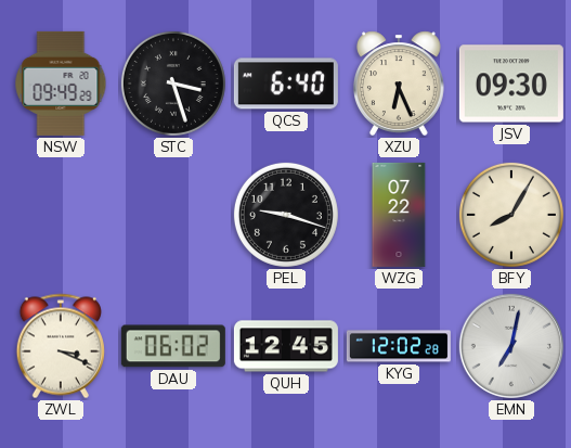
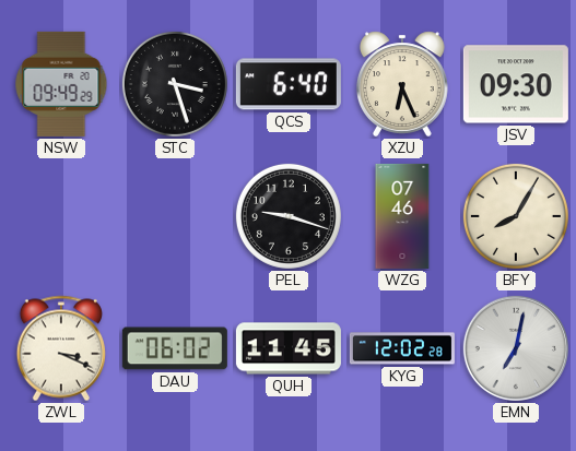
WZG: 07:22 -> 07:46 (402, 216)
QUH: 12:45 -> 11:45 (289, 348)
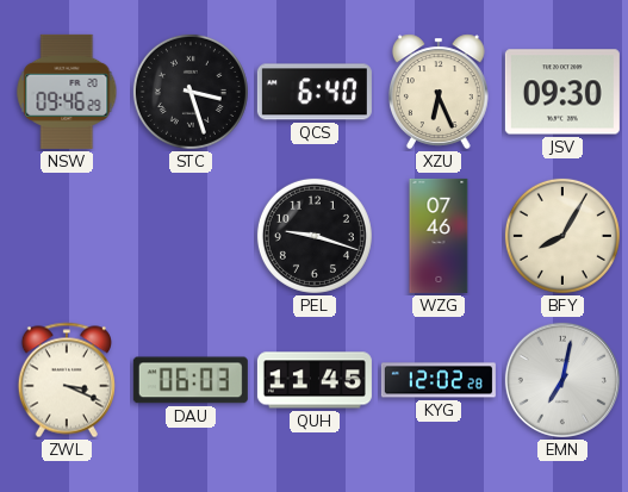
NSW: 09:49 -> 09:46 (67, 92)
DAU: 06:02 -> 06:03 (191, 380)
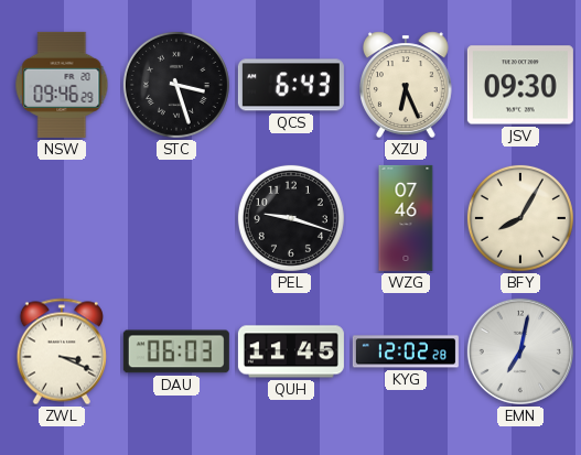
QCS: 6:40 -> 6:43 (291, 85)
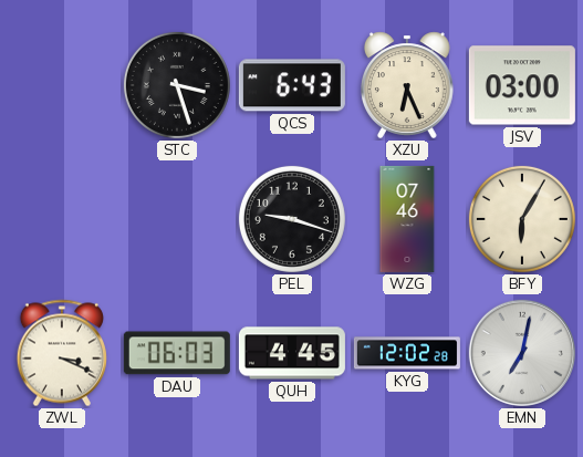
NSW: 09:46 -> none (62, 85)
JSV: 09:30 -> 03:00 (522, 85)
BFY: 8:05 -> 6:05 (522, 219)
QUH: 11:45 -> 4:45 (292, 353)
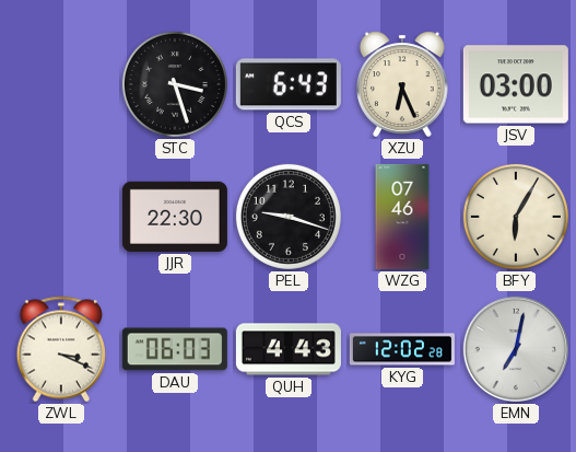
JJR: none -> 22:30 (175, 217)
QUH: 4:45 -> 4:43 (289, 349)
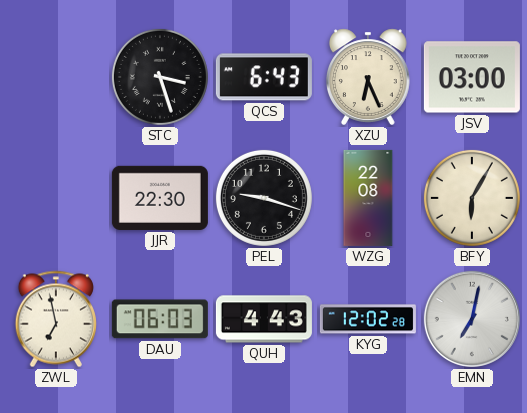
WZG: 07:46 -> 22:08 (368, 198)
ZWL: 3:19 -> 6:58 (56, 319)
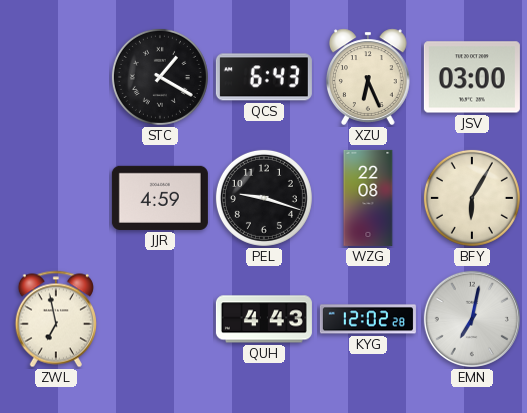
STC: 3:27 -> 1:20 (160, 77)
JJR: 22:30 -> 4:59 (160, 198)
DAU: 06:03 -> none (160, 319)
